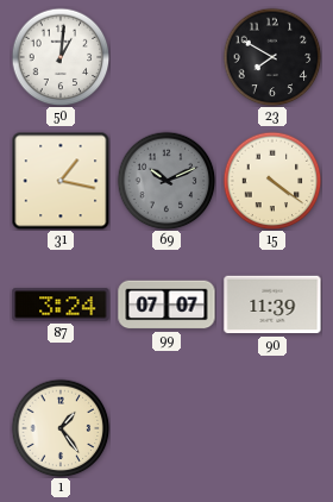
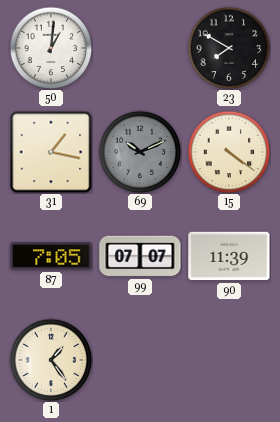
87: 3:24 -> 7:05 (51, 256)
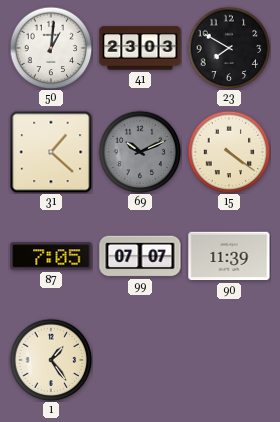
41: none -> 23:03 (140, 48)
31: 1:17 -> 1:22 (51, 152)
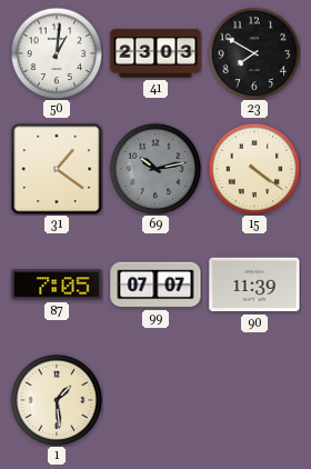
31: 1:22 -> 1:21 (57, 169)
69: 10:11 -> 10:13 (155, 169)
1: 1:24 -> 1:29 (57, 400)
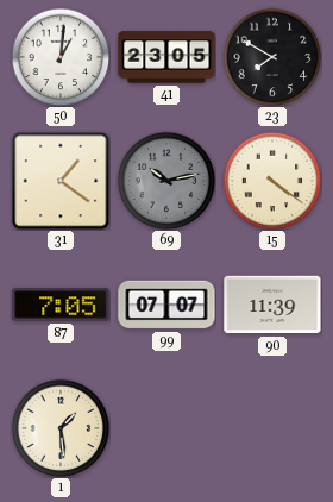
41: 23:03 -> 23:05 (166, 57)
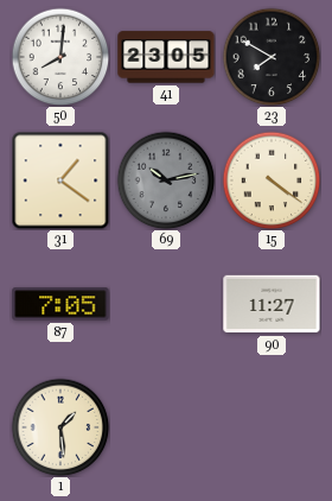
50: 1:01 -> 8:01 (60, 57)
99: 07:07 -> none (166, 305)
90: 11:39 -> 11:27 (272, 304)
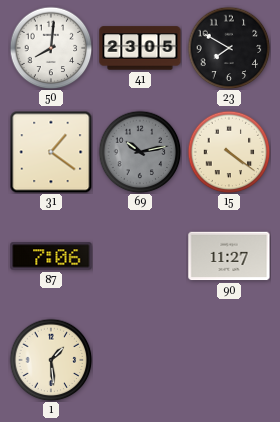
87: 7:05 -> 7:06 (51, 256)
